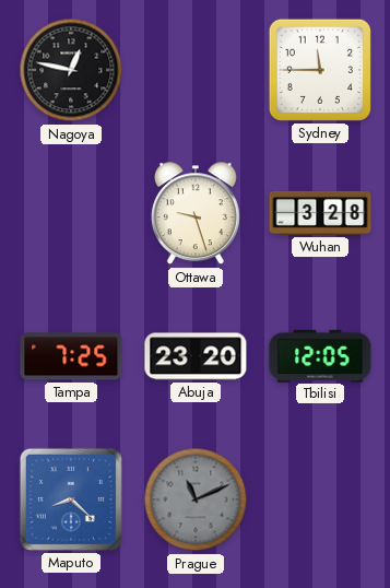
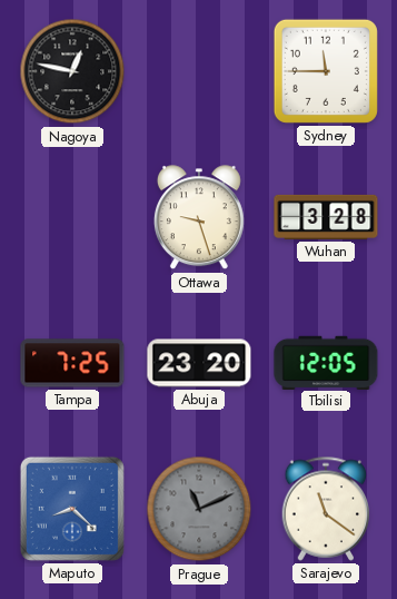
Sarajevo: none -> 11:21 (326, 509)
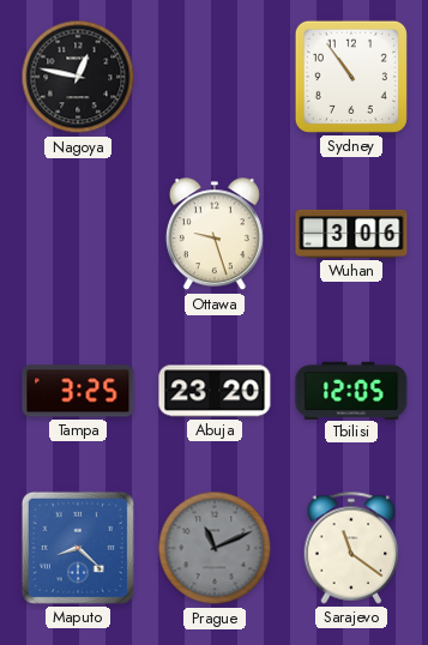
Sydney: 11:45 -> 10:54 (351, 77)
Wuhan: 3:28 -> 3:06 (351, 234)
Tampa: 7:25 -> 3:25 (78, 391)
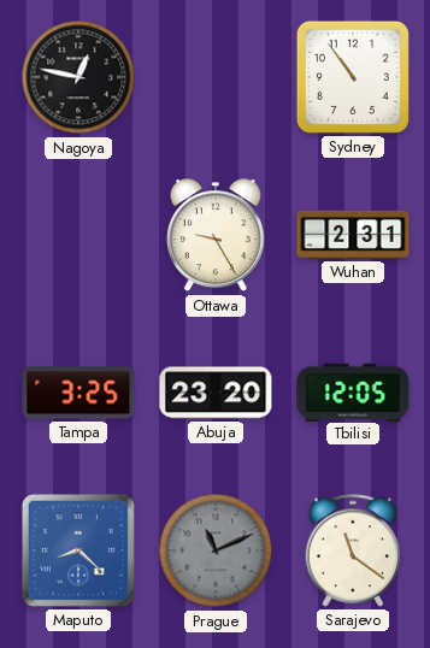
Ottawa: 9:27 -> 9:25 (216, 236)
Wuhan: 3:06 -> 2:31 (353, 235)
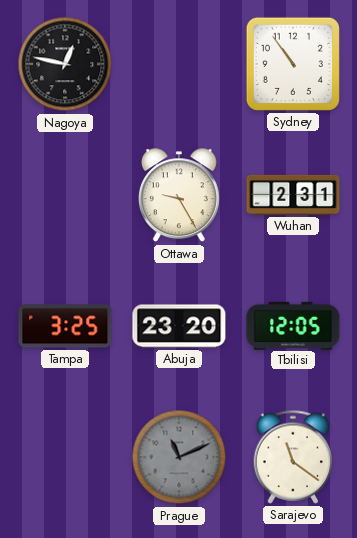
Maputo: 8:22 -> none (78, 550)
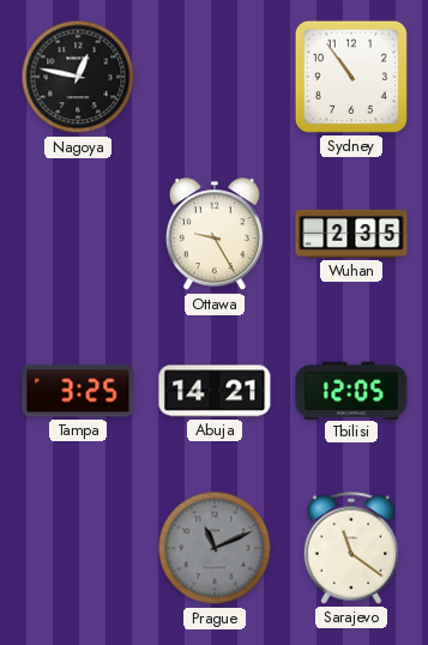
Wuhan: 2:31 -> 2:35 (351, 234)
Abuja: 23:20 -> 14:21 (215, 391)
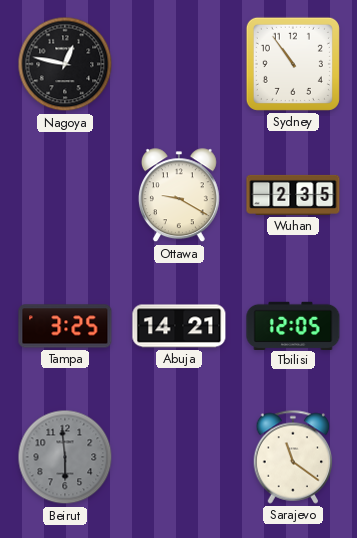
Ottawa: 9:25 -> 9:20 (179, 196)
Beirut: none -> 5:59 (65, 457)
Prague: 11:11 -> none (215, 548)
